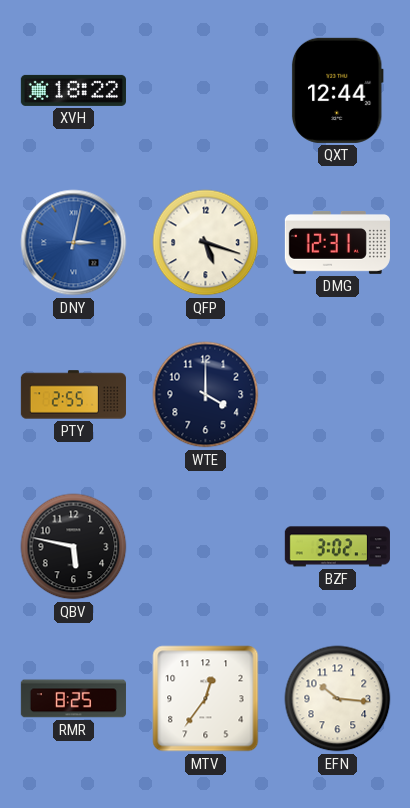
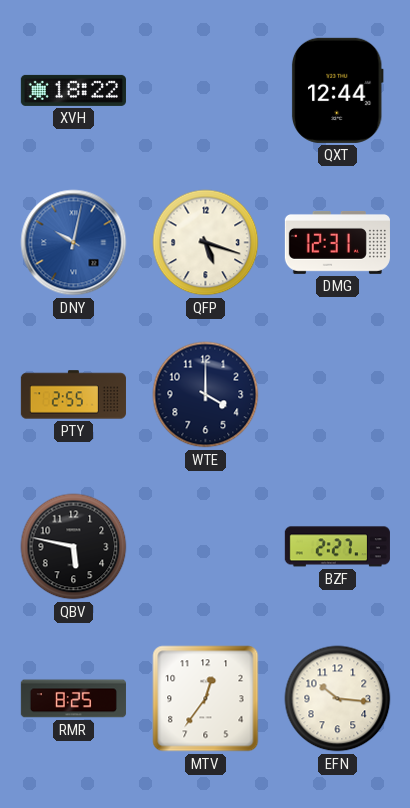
DNY: 3:02 -> 10:02 (74, 243)
BZF: 3:02 -> 2:27 (337, 547)
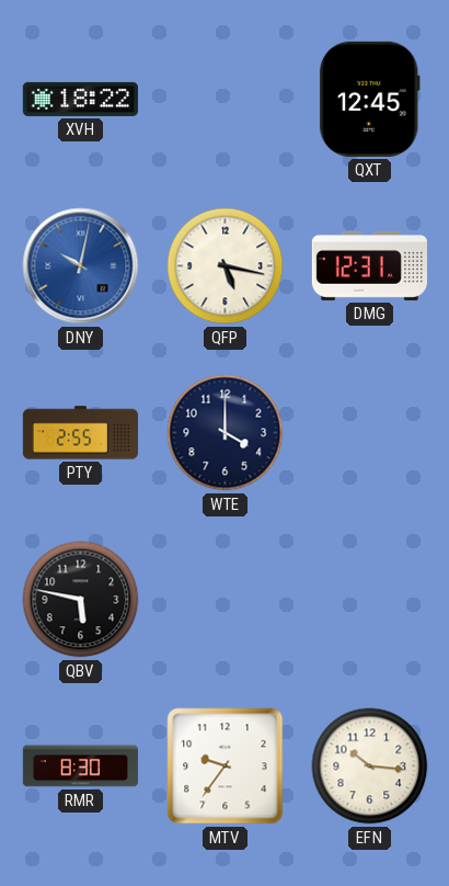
QXT: 12:44 -> 12:45 (369, 99)
QFP: 5:18 -> 5:17 (226, 266)
BZF: 2:27 -> none (337, 547)
RMR: 8:25 -> 8:30 (80, 766)
MTV: 12:36 -> 9:36 (226, 766)
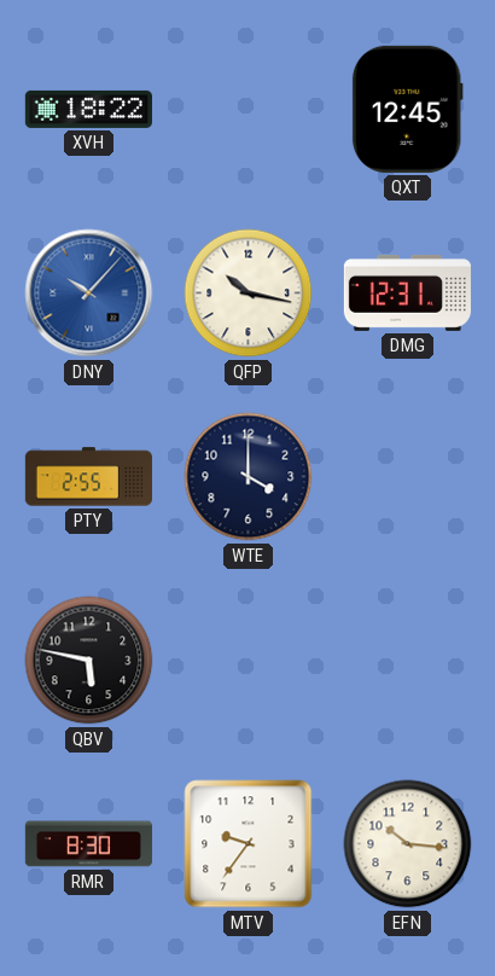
DNY: 10:02 -> 10:07 (89, 294)
QFP: 5:17 -> 10:17 (249, 294)
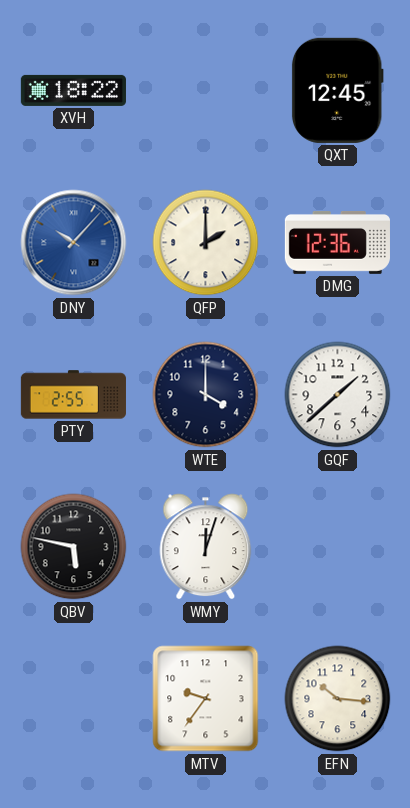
QFP: 10:17 -> 2:00 (206, 243)
DMG: 12:31 -> 12:36 (337, 242)
GQF: none -> 1:38 (338, 395)
WMY: none -> 12:03 (206, 547)
RMR: 8:30 -> none (88, 844)
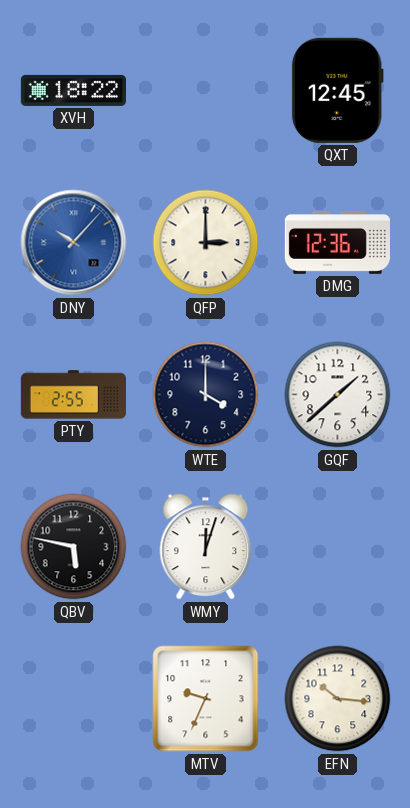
QFP: 2:00 -> 3:00 (206, 243)
MTV: 9:36 -> 9:34 (206, 699)
